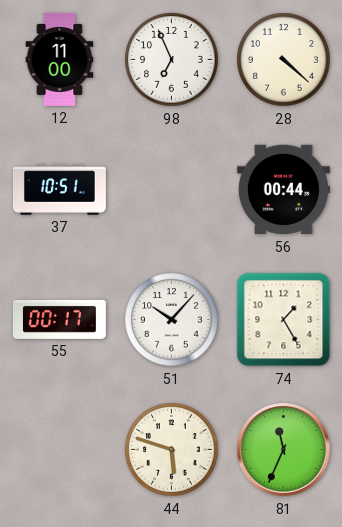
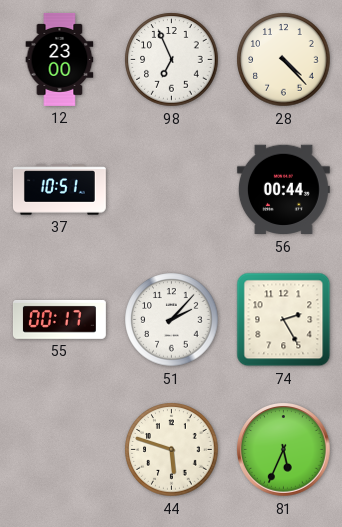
12: 11:00 -> 23:00 (60, 59)
28: 4:22 -> 4:23 (284, 60)
51: 10:07 -> 2:07 (172, 320)
74: 1:25 -> 2:25 (284, 320)
81: 11:34 -> 5:34 (284, 450)
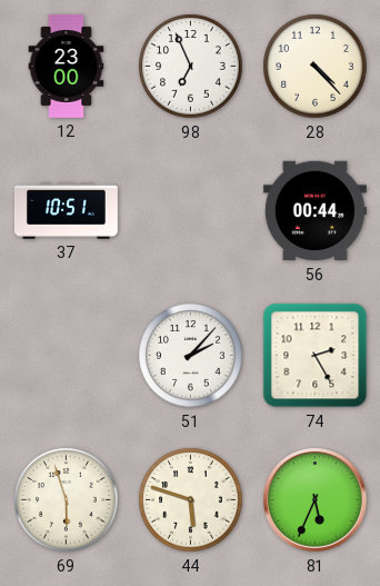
55: 00:17 -> none (59, 319)
69: none -> 5:57 (67, 500)
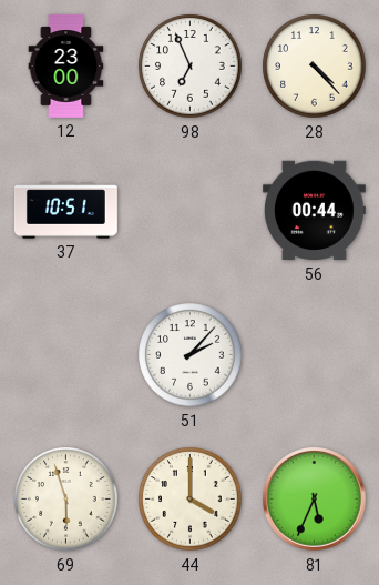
74: 2:25 -> none (316, 356)
44: 5:48 -> 4:00 (191, 500)
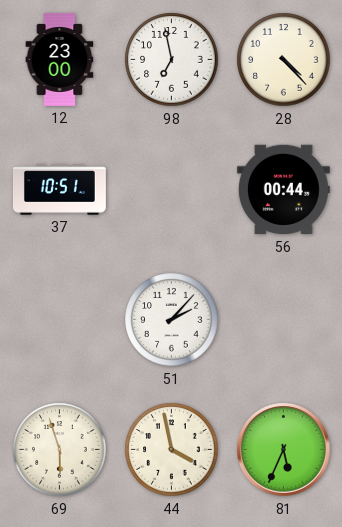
98: 6:56 -> 6:58 (172, 60)
44: 4:00 -> 3:58 (172, 450)
